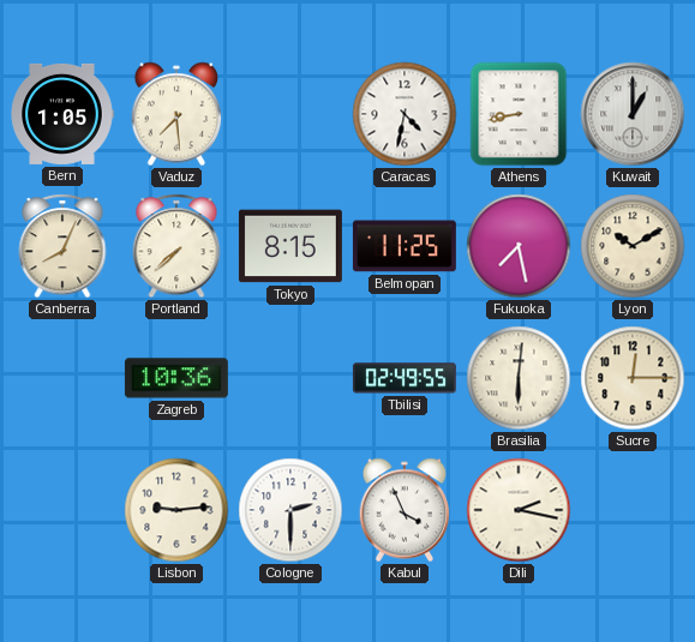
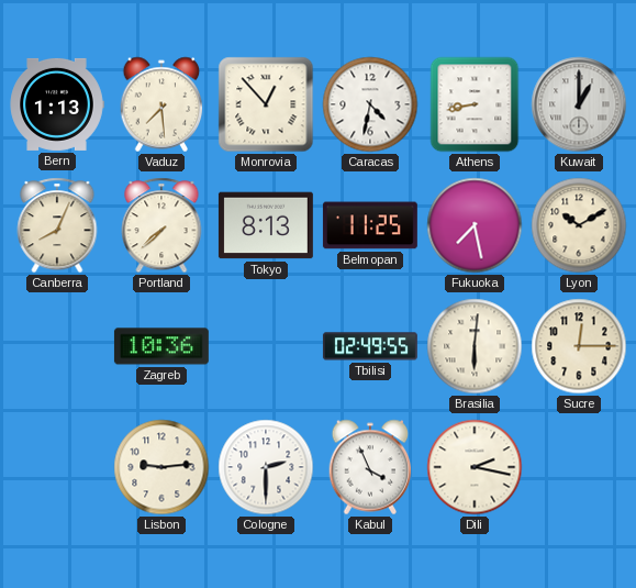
Bern: 1:05 -> 1:13 (57, 104)
Monrovia: none -> 12:53 (266, 104)
Tokyo: 8:15 -> 8:13 (266, 225)
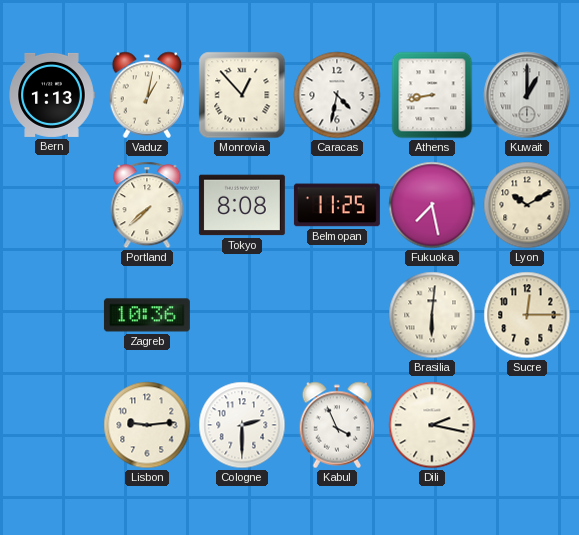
Vaduz: 7:29 -> 1:02 (147, 95)
Canberra: 8:04 -> none (57, 225)
Tokyo: 8:13 -> 8:08 (242, 205)
Tbilisi: 02:49 -> none (370, 346)
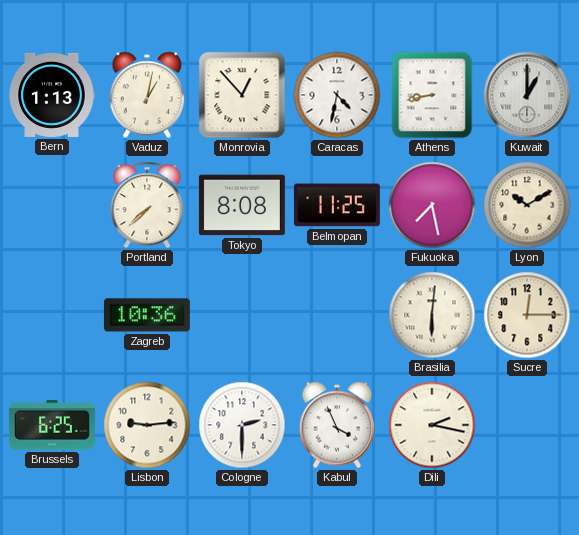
Brussels: none -> 6:25 (52, 426)
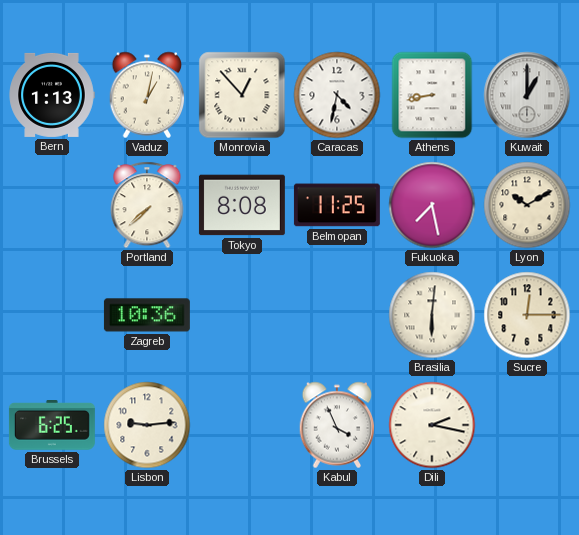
Cologne: 2:30 -> none (242, 425)
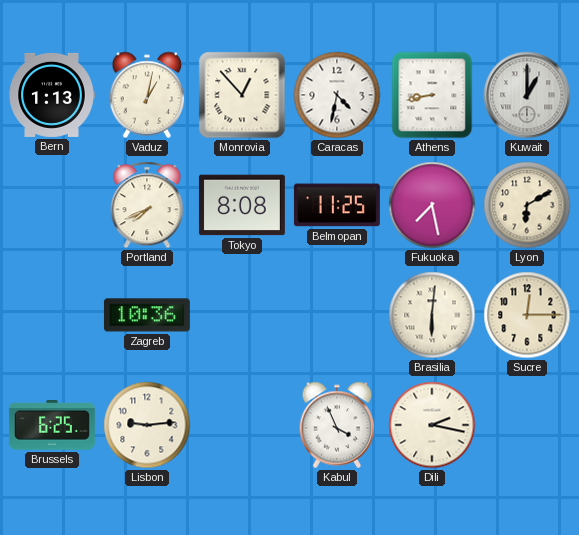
Portland: 7:38 -> 7:41 (147, 205)
Lyon: 10:10 -> 6:10 (527, 205)
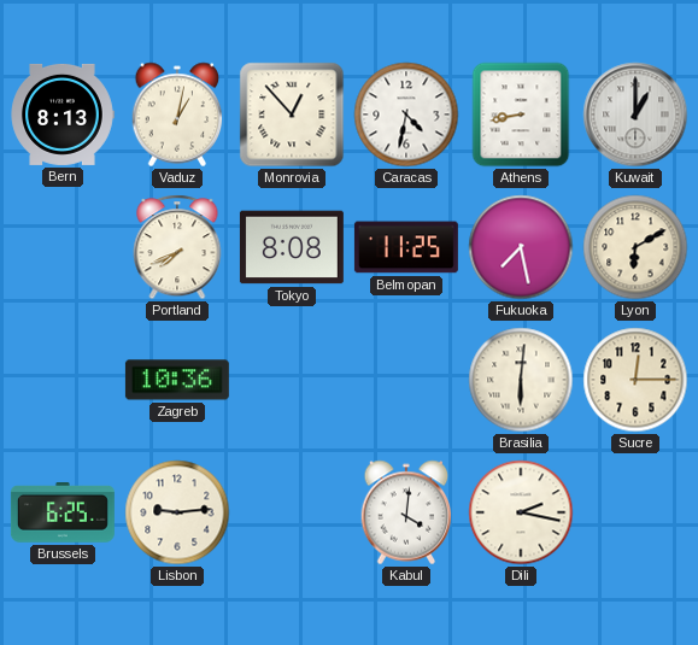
Bern: 1:13 -> 8:13 (63, 115)
Kabul: 3:56 -> 4:01 (406, 512)
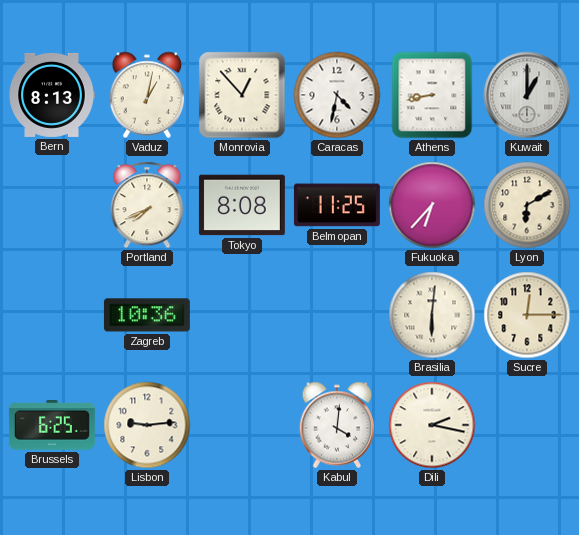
Fukuoka: 7:28 -> 6:37 (432, 205)
